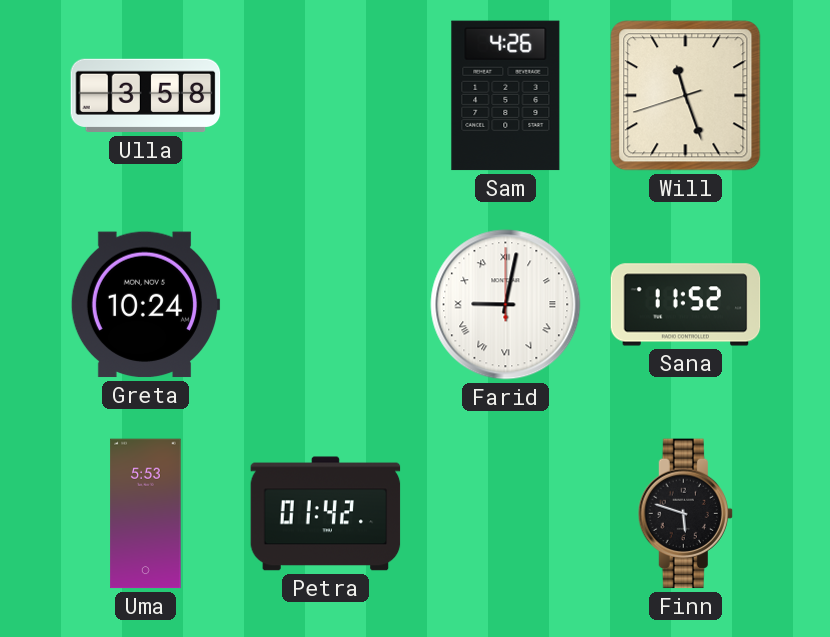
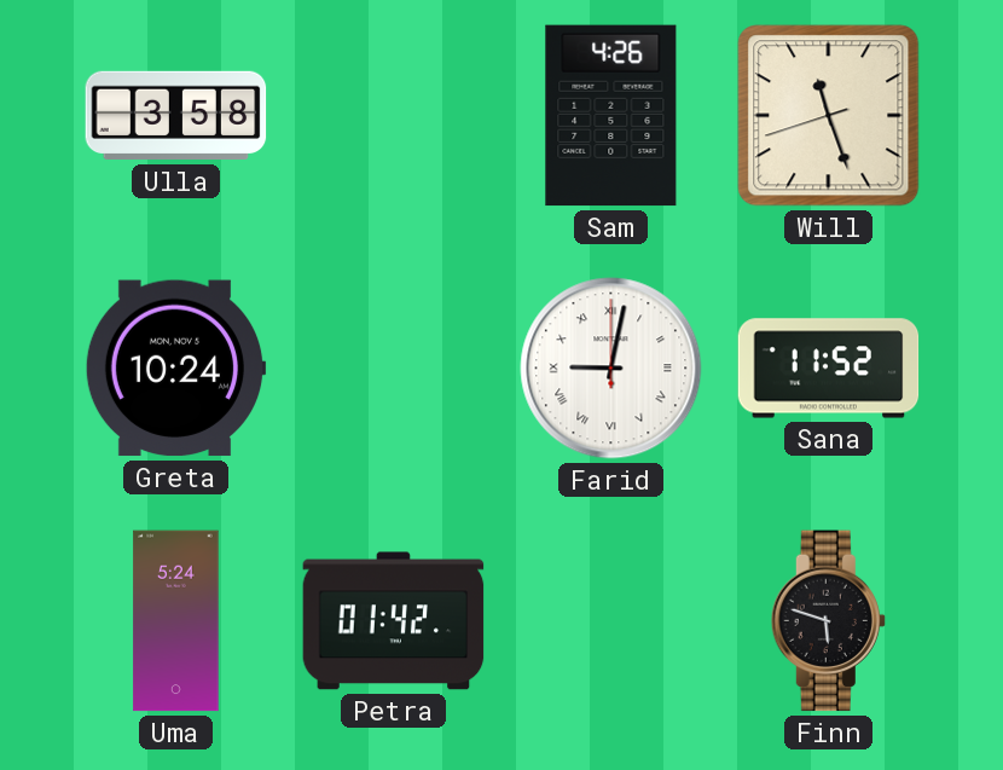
Uma: 5:53 -> 5:24 (176, 621)
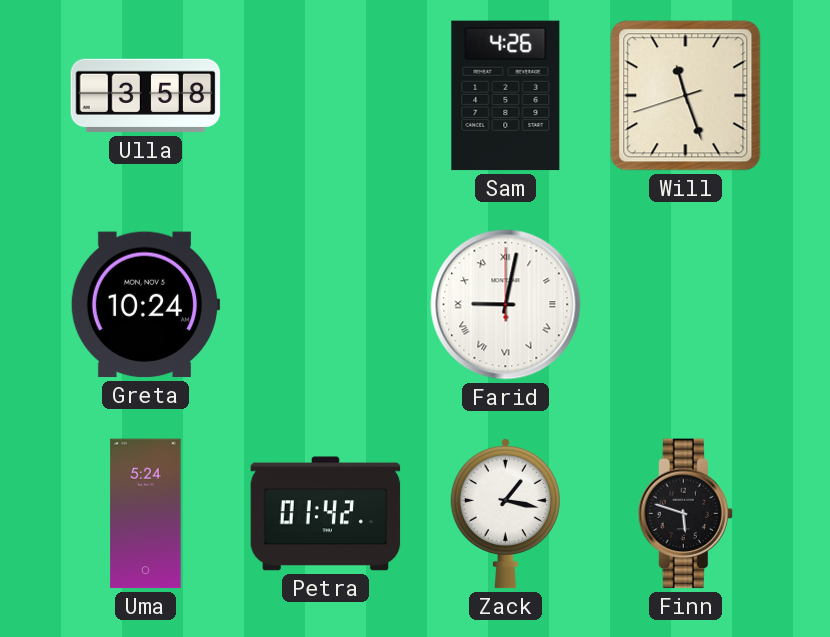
Sana: 11:52 -> none (829, 369)
Zack: none -> 1:17 (505, 513)
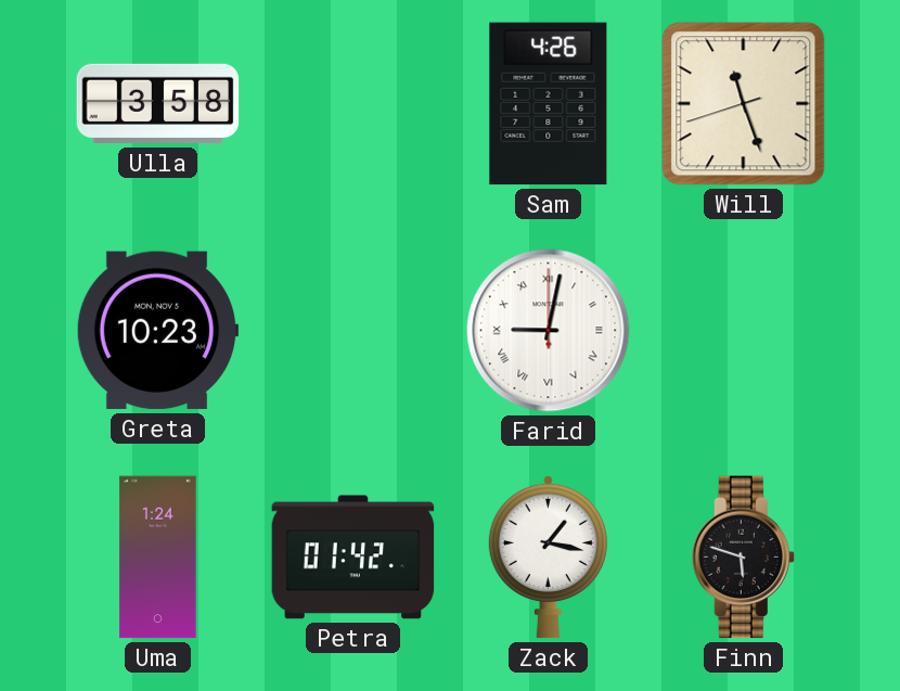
Greta: 10:24 -> 10:23 (157, 331)
Uma: 5:24 -> 1:24 (158, 558)
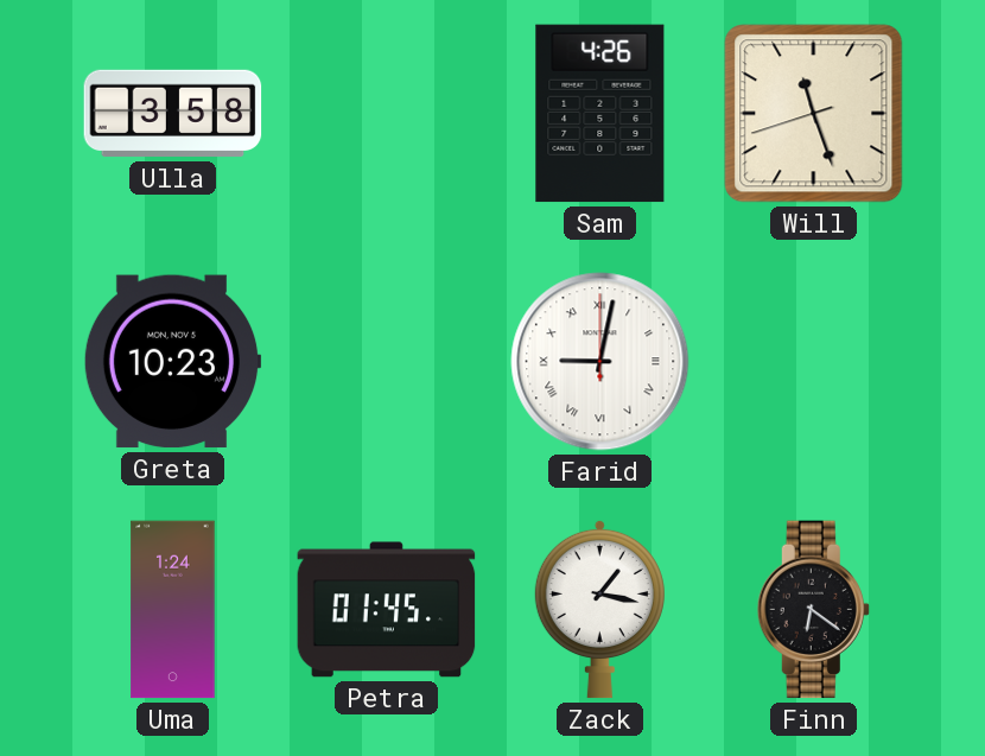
Petra: 01:42 -> 01:45 (387, 610)
Finn: 5:48 -> 6:21 (813, 610)
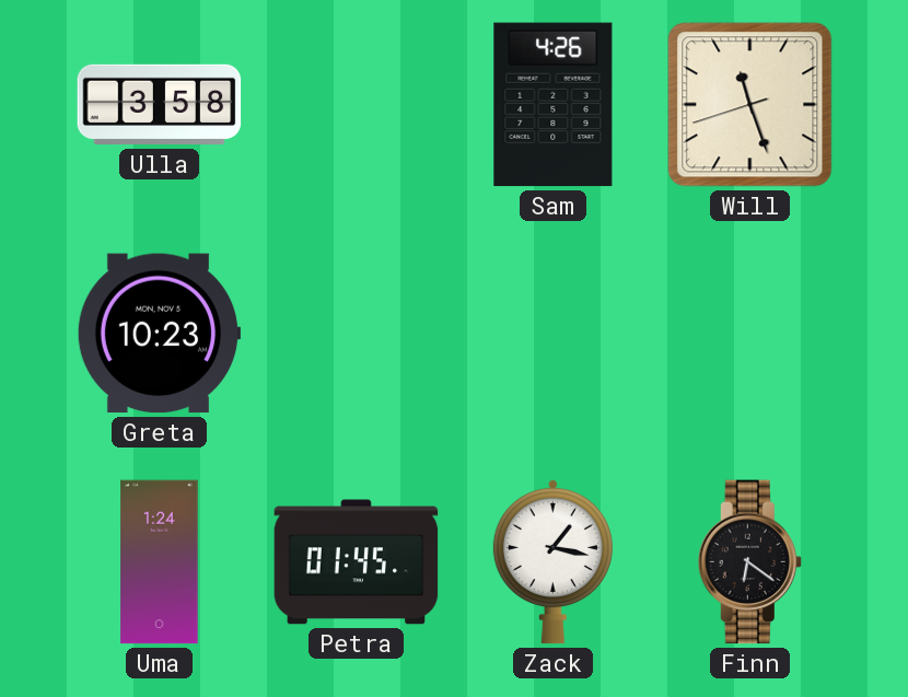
Farid: 9:02 -> none (600, 362)
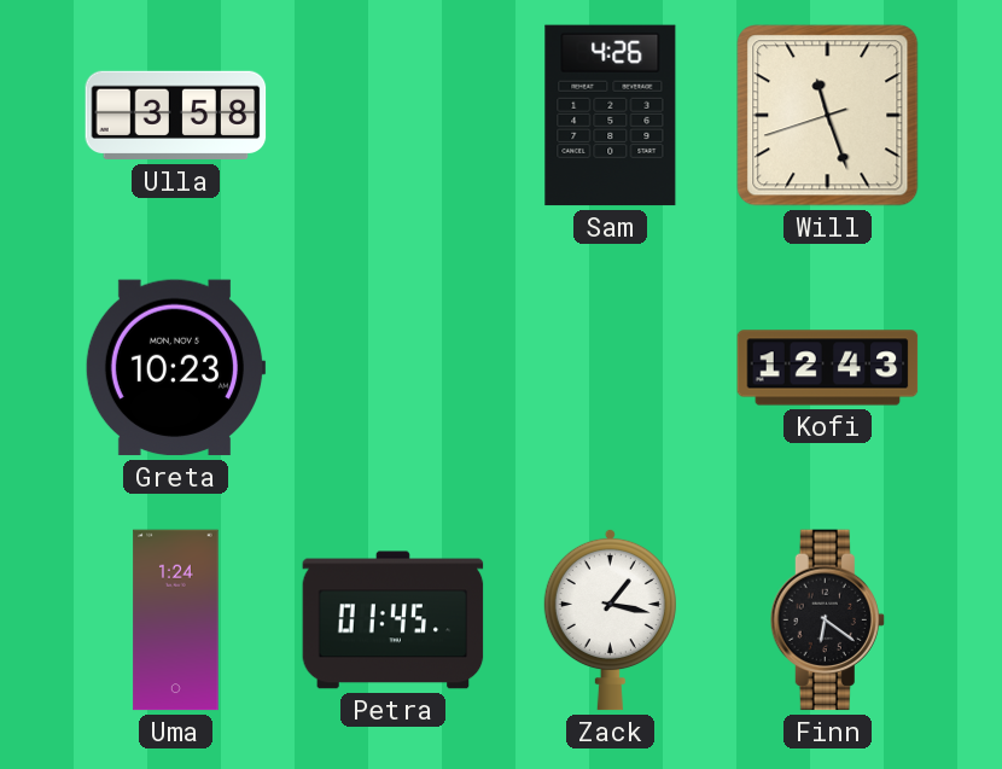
Kofi: none -> 12:43 (828, 368)
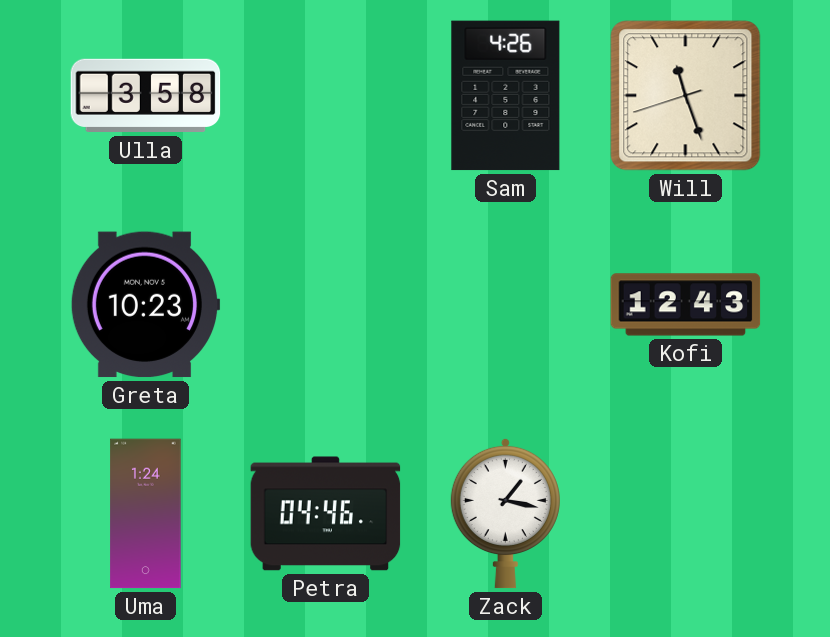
Petra: 01:45 -> 04:46 (326, 514)
Finn: 6:21 -> none (827, 621)
